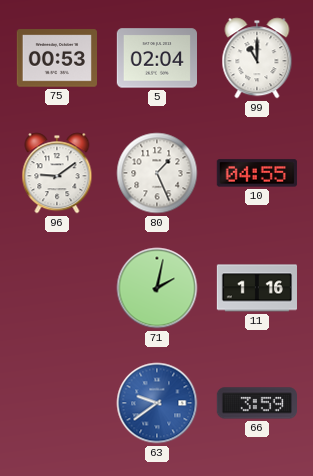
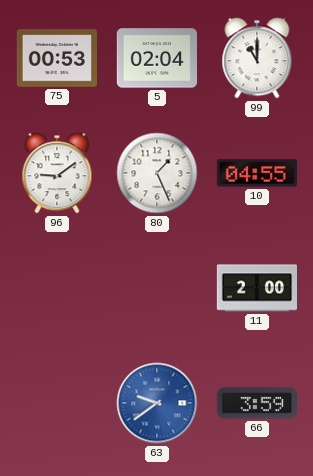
71: 2:02 -> none (157, 288)
11: 1:16 -> 2:00 (256, 288)
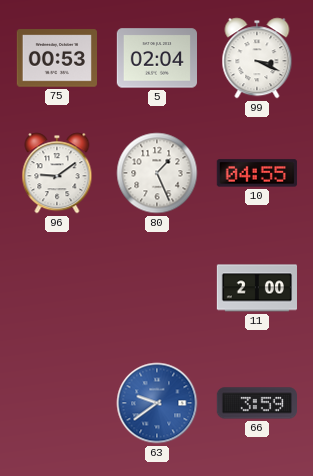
99: 11:00 -> 3:19 (257, 58)
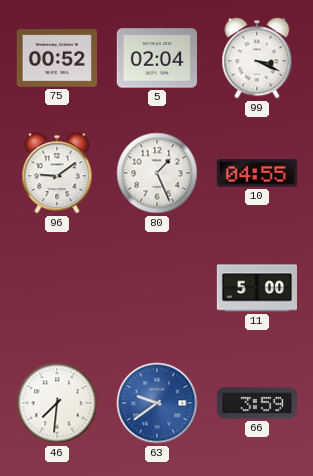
75: 00:53 -> 00:52 (56, 58)
11: 2:00 -> 5:00 (256, 288)
46: none -> 7:31 (57, 403)
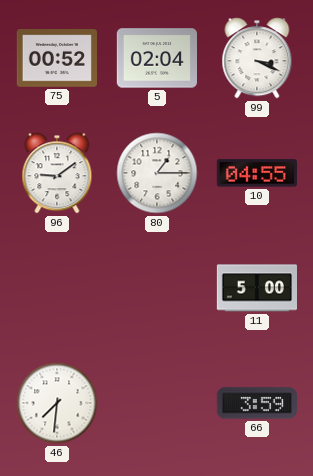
80: 1:26 -> 1:15 (157, 173)
63: 9:39 -> none (157, 403)
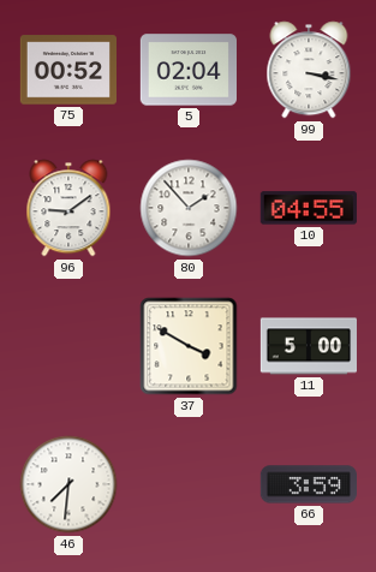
99: 3:19 -> 3:17 (309, 70)
80: 1:15 -> 1:53 (189, 208)
37: none -> 3:50 (189, 346)
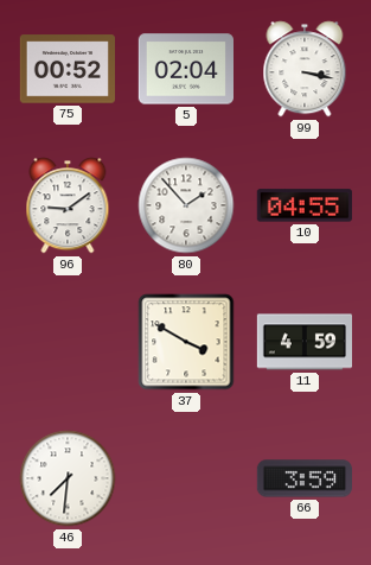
11: 5:00 -> 4:59 (303, 342)
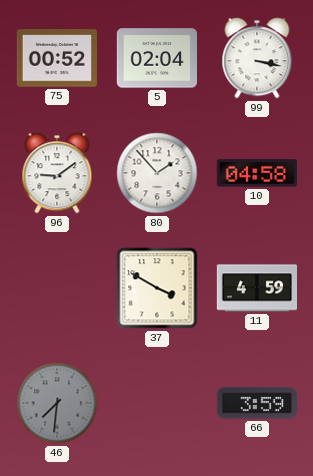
10: 04:55 -> 04:58 (257, 173)
46 dial: white -> grey (57, 403)
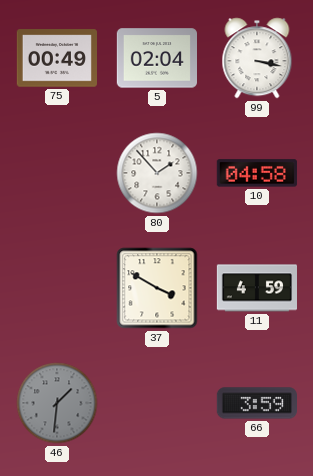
75: 00:52 -> 00:49 (56, 58)
96: 9:09 -> none (57, 173)
46: 7:31 -> 1:31 (57, 403)
